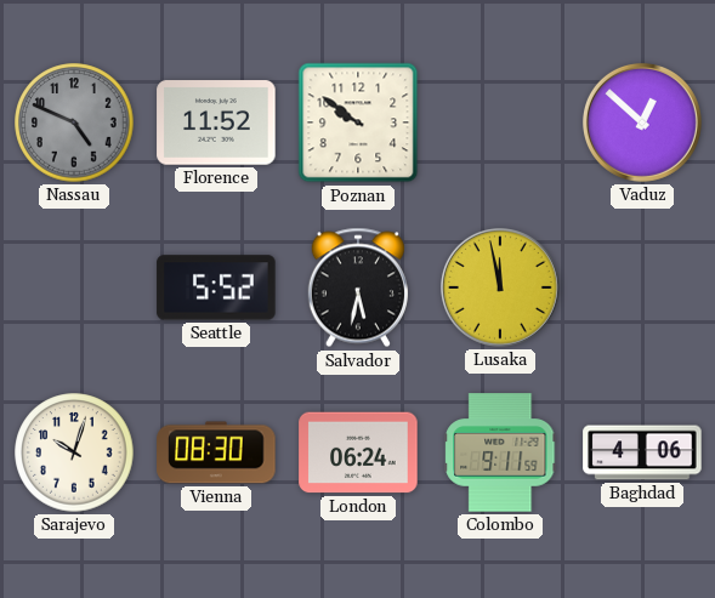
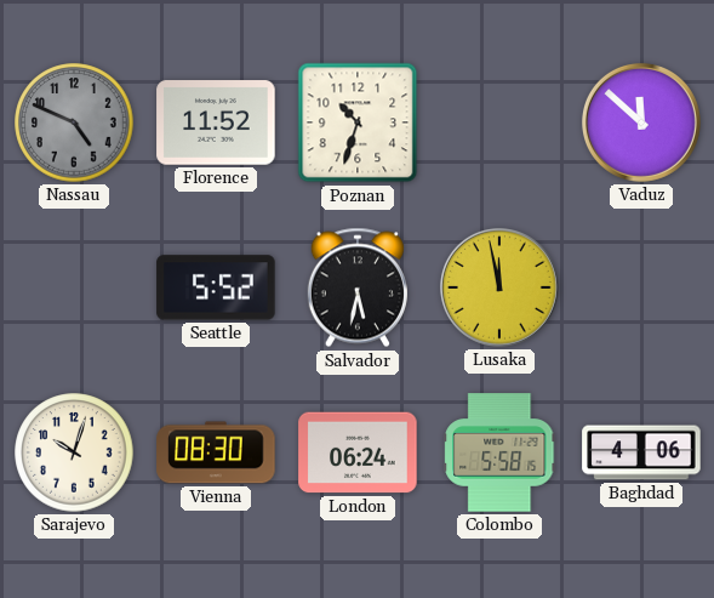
Poznan: 9:51 -> 10:33 (358, 123)
Vaduz: 12:52 -> 11:52 (641, 123)
Colombo: 9:11 -> 5:58 (499, 452)
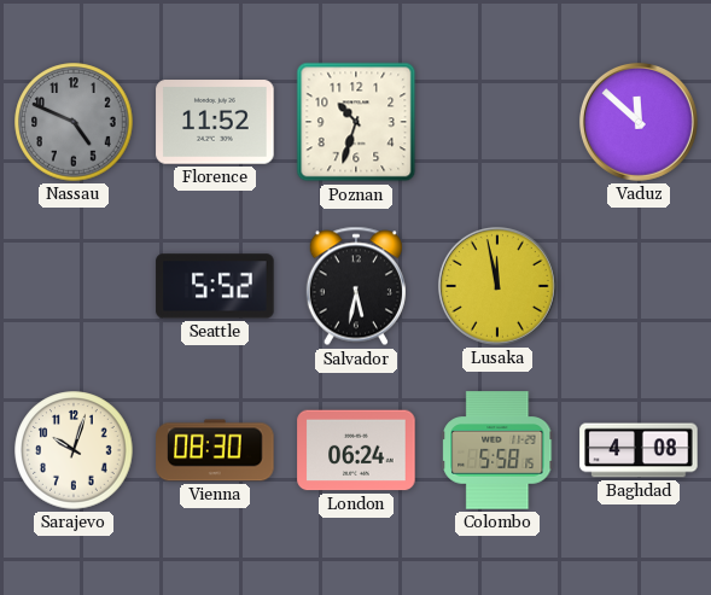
Baghdad: 4:06 -> 4:08 (639, 450)
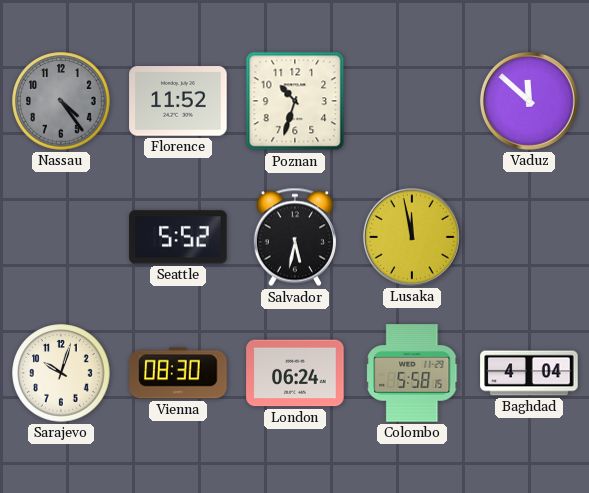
Nassau: 4:49 -> 4:24 (61, 101)
Baghdad: 4:08 -> 4:04 (529, 373)
